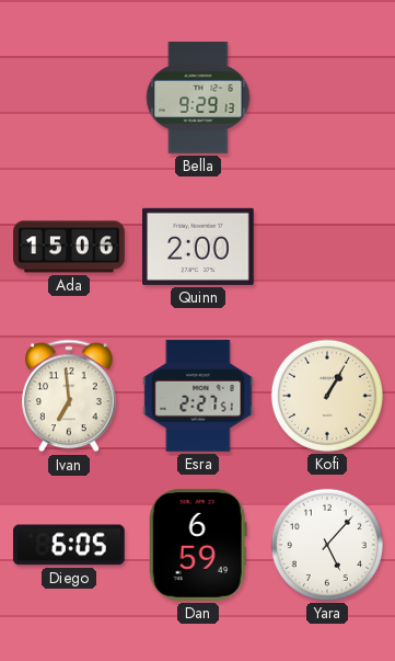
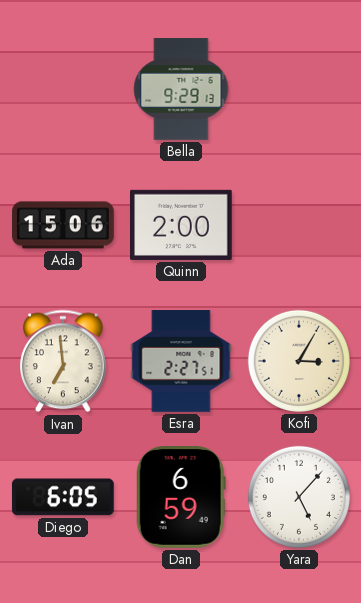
Kofi: 1:05 -> 3:05 (299, 361)
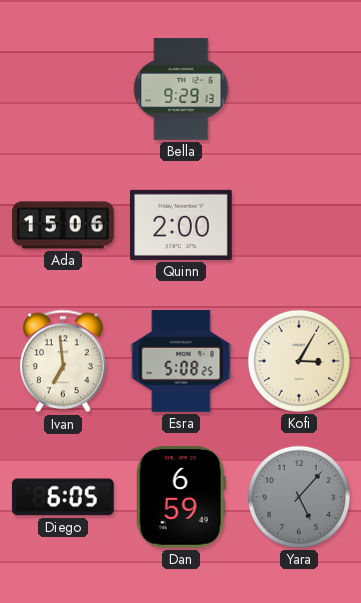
Esra: 2:27 -> 5:08 (181, 361)
Yara dial: white -> grey (299, 497)
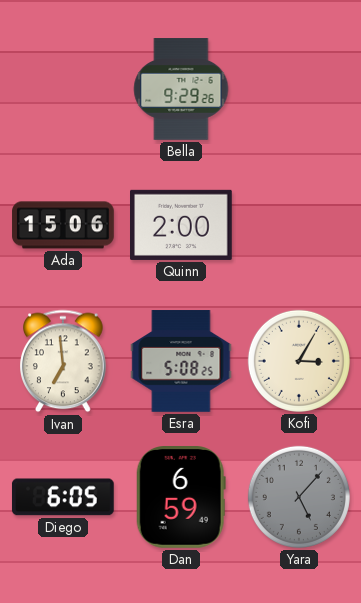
Bella: 9:29:13 -> 9:29:26 (181, 89)
